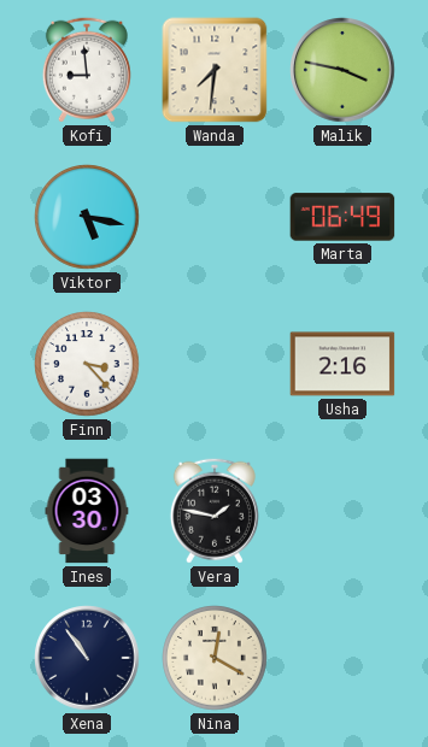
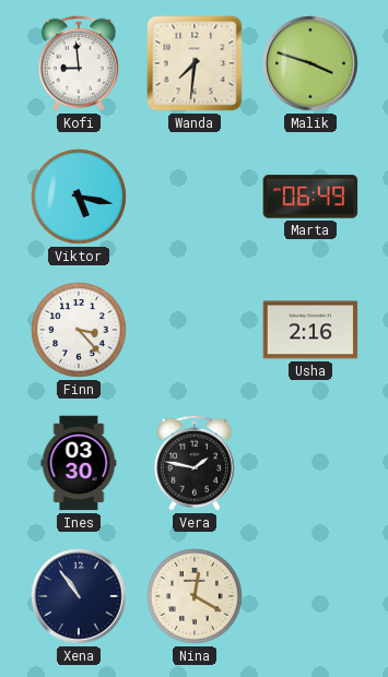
Malik: 3:47 -> 3:48 (310, 63)
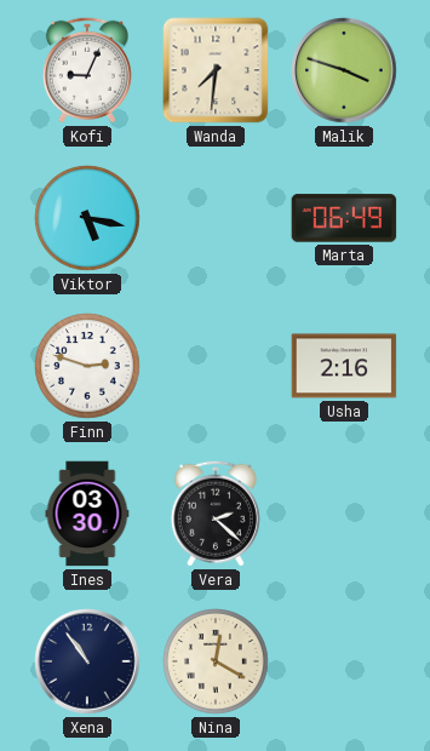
Kofi: 8:59 -> 9:04 (87, 70)
Finn: 3:23 -> 2:48 (87, 366)
Vera: 1:47 -> 2:22 (216, 514)
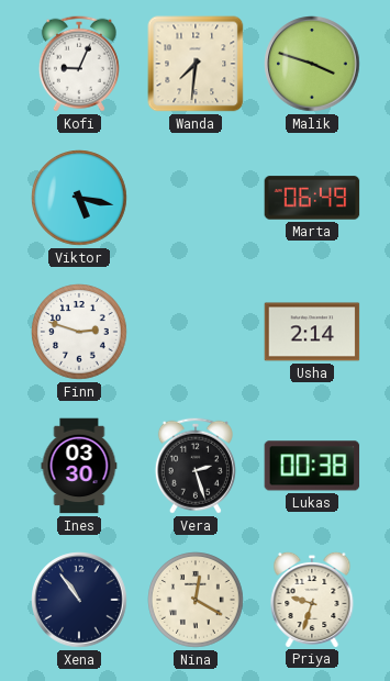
Usha: 2:16 -> 2:14 (312, 332)
Vera: 2:22 -> 2:27 (196, 466)
Lukas: none -> 00:38 (312, 466)
Priya: none -> 9:33 (312, 599)
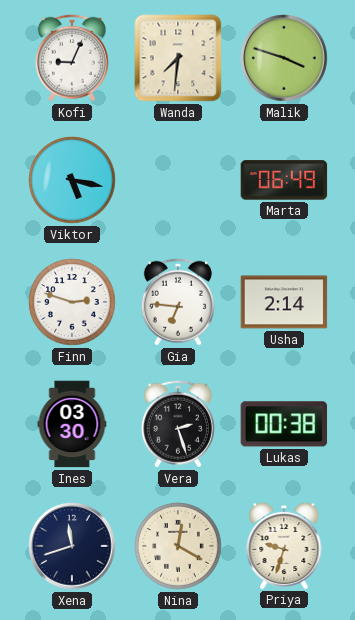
Gia: none -> 6:46 (178, 302)
Xena: 10:54 -> 11:42 (72, 546)
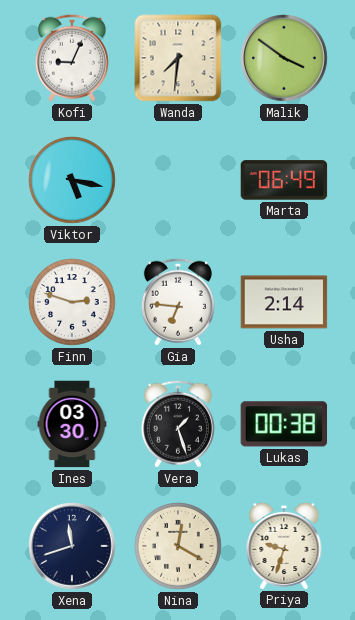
Malik: 3:48 -> 3:51 (284, 58)
Vera: 2:27 -> 1:27 (178, 424)
